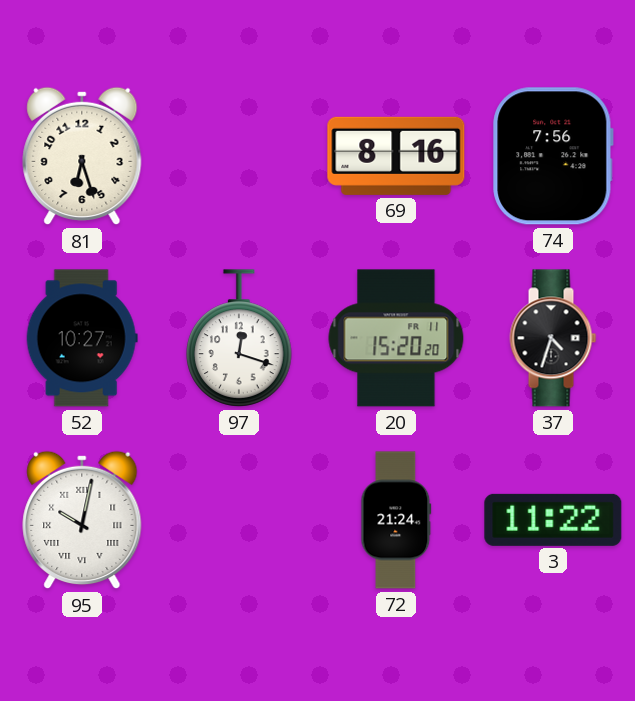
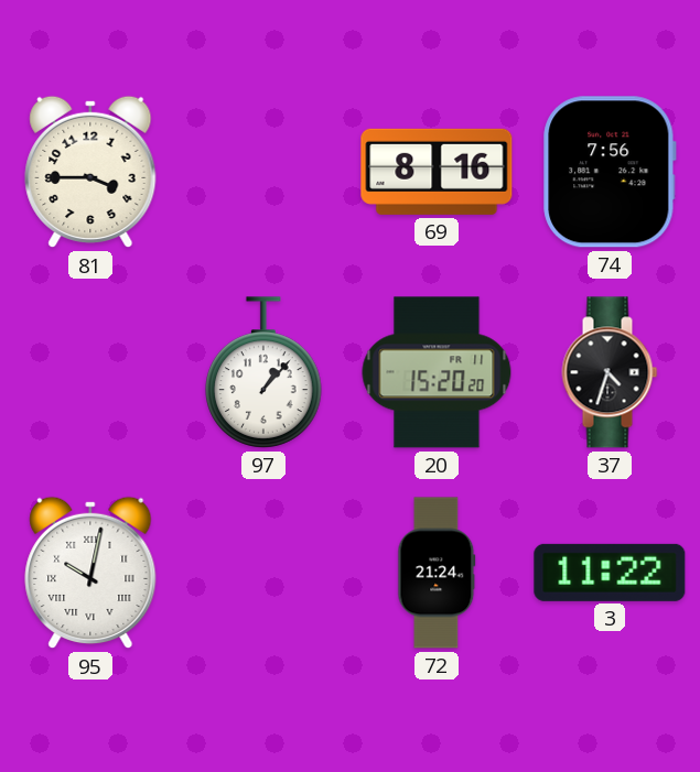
81: 6:27 -> 3:45 (90, 172)
52: 10:27 -> none (82, 338)
97: 12:18 -> 1:07 (263, 372)
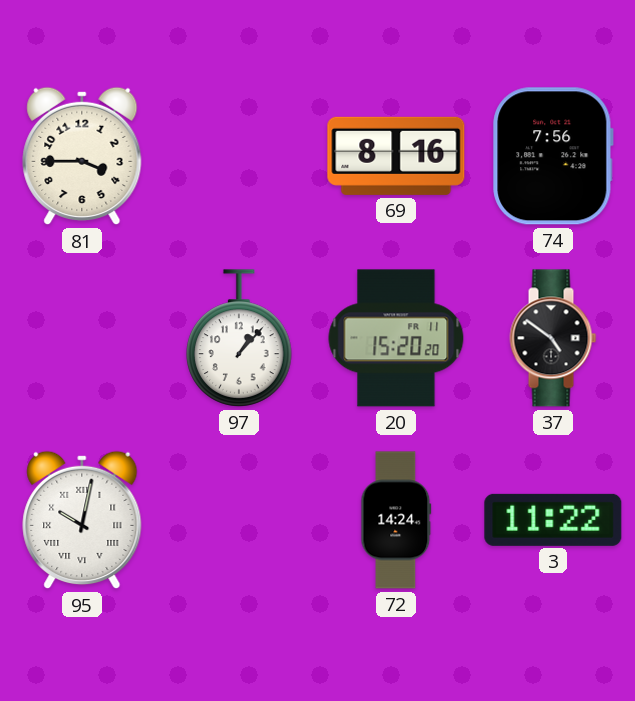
37: 4:33 -> 4:51 (553, 338)
72: 21:24 -> 14:24 (396, 520)
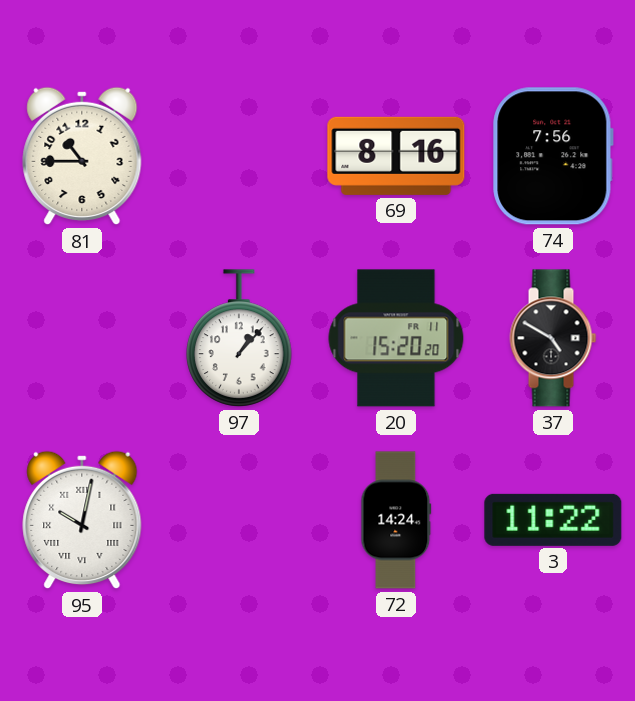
81: 3:45 -> 10:45 (82, 156)
37: 4:51 -> 4:50 (553, 338)
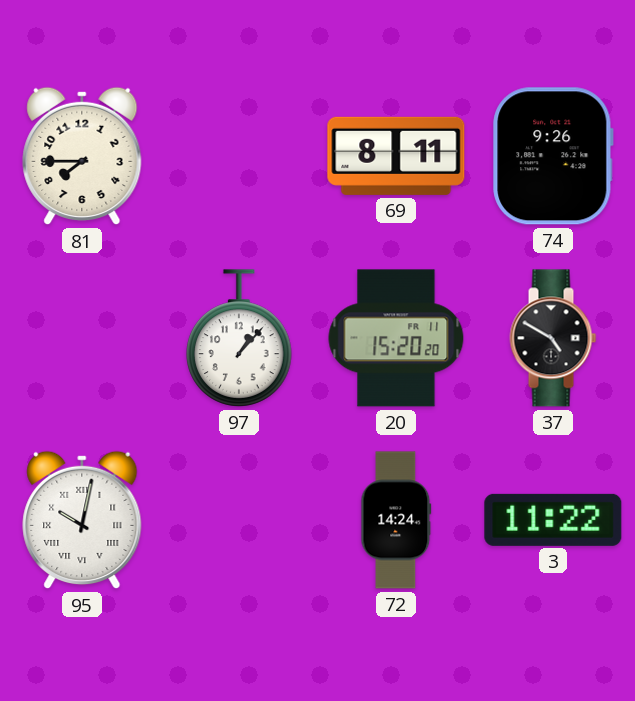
81: 10:45 -> 7:45 (82, 156)
69: 8:16 -> 8:11 (396, 156)
74: 7:56 -> 9:26 (553, 156)
